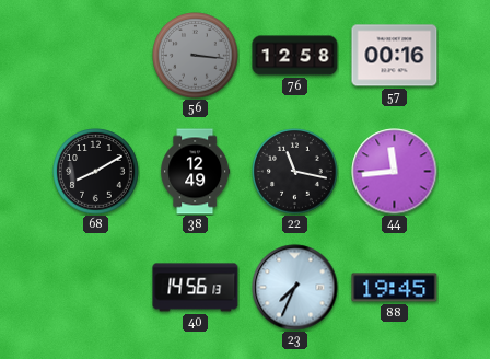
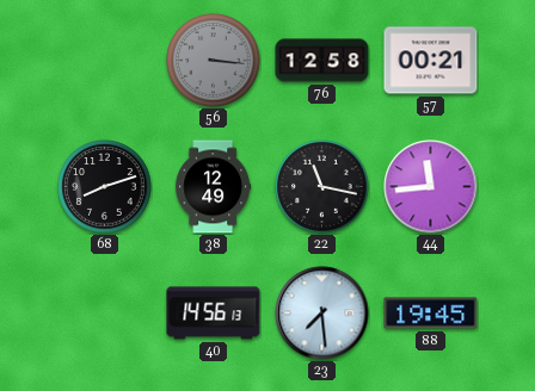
57: 00:16 -> 00:21 (431, 61)
68: 8:10 -> 8:12 (105, 187)
23: 7:34 -> 7:29 (322, 314)
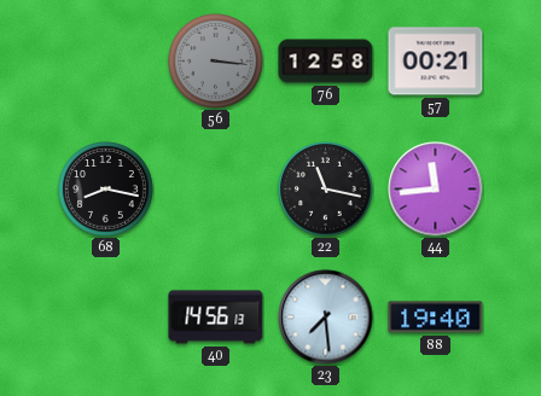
68: 8:12 -> 8:17 (106, 190)
38: 12:49 -> none (214, 187)
88: 19:45 -> 19:40 (436, 318)
